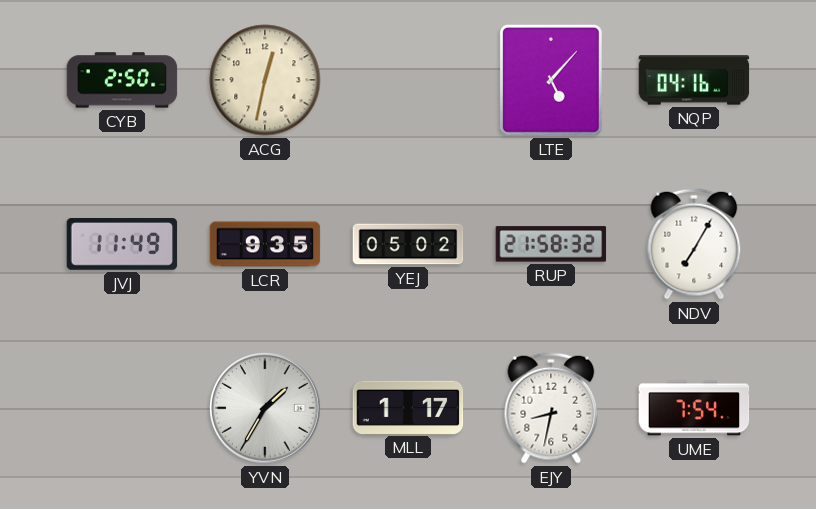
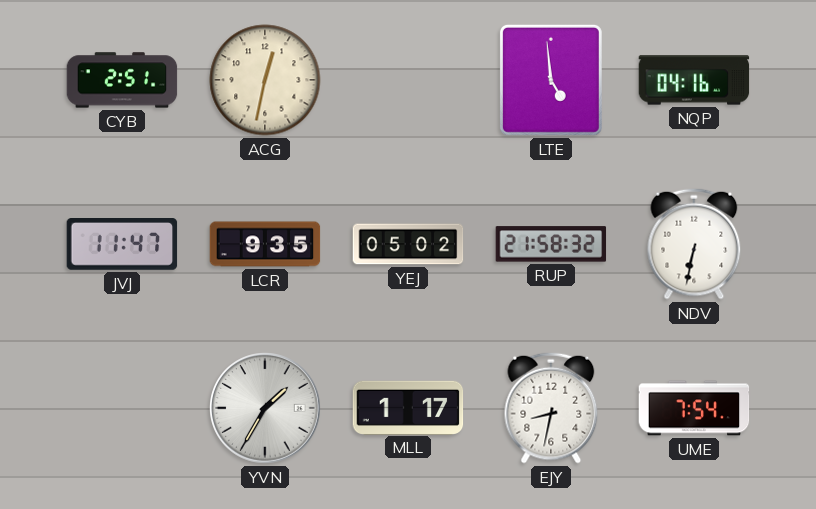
CYB: 2:50 -> 2:51 (122, 80)
LTE: 5:07 -> 4:59 (551, 80)
JVJ: 11:49 -> 11:47 (122, 245)
NDV: 7:05 -> 6:32 (694, 244)
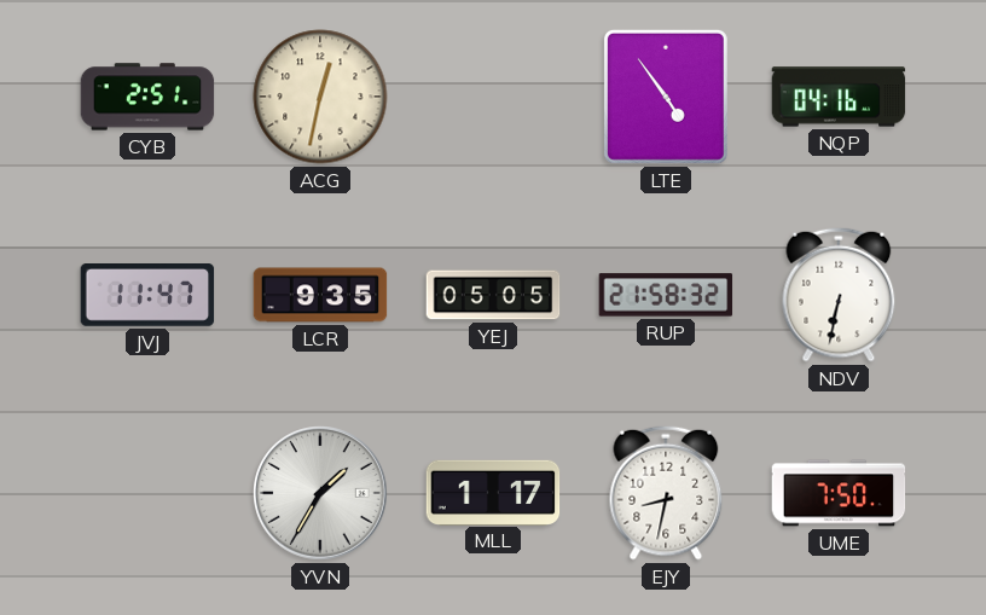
LTE: 4:59 -> 4:54 (666, 97)
YEJ: 05:02 -> 05:05 (493, 295)
UME: 7:54 -> 7:50 (839, 493)
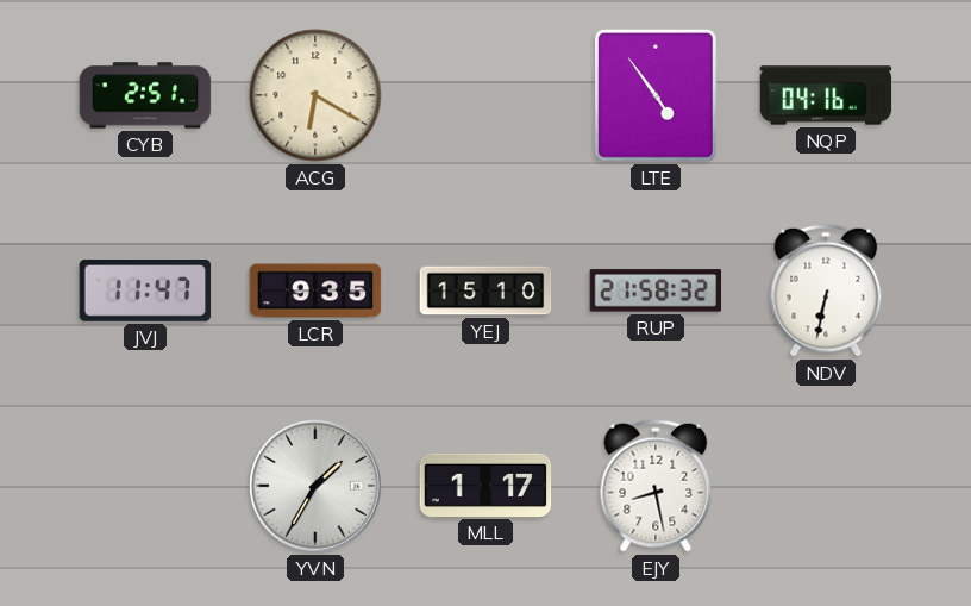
ACG: 12:32 -> 6:20 (315, 95)
YEJ: 05:05 -> 15:10 (485, 290)
EJY: 8:32 -> 8:28 (656, 486)
UME: 7:50 -> none (839, 493)
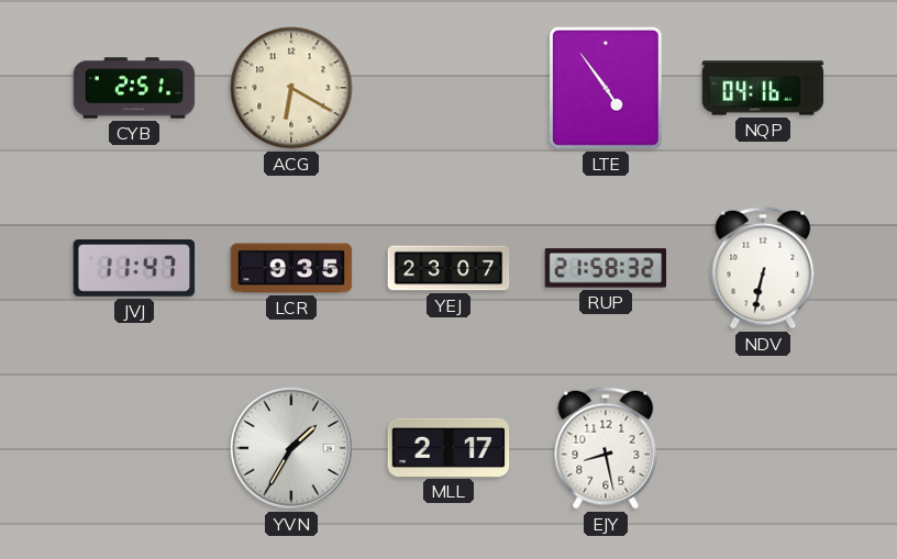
YEJ: 15:10 -> 23:07 (449, 268)
MLL: 1:17 -> 2:17 (449, 447)
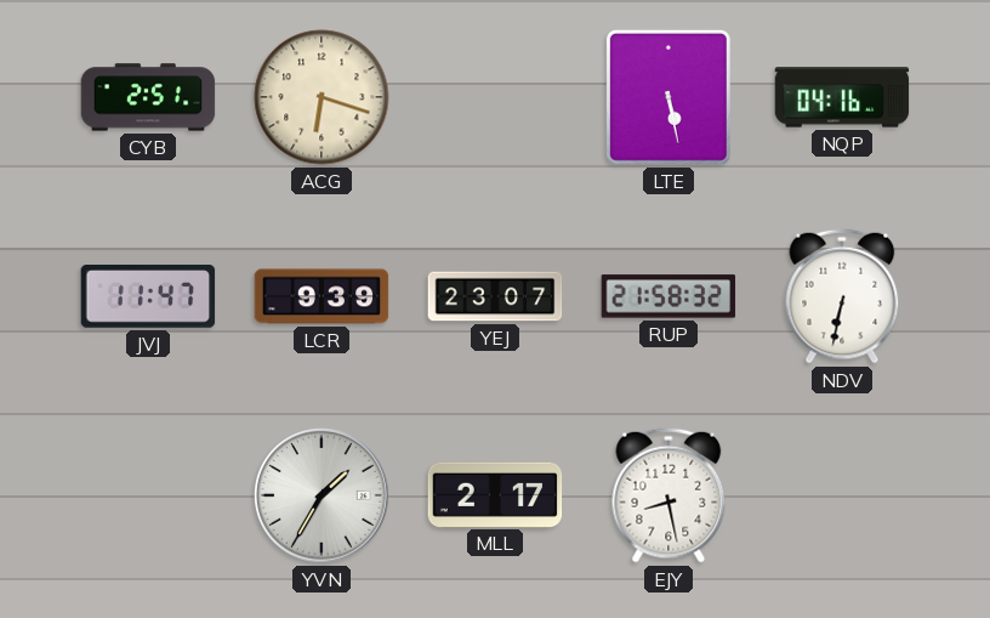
ACG: 6:20 -> 6:18 (322, 97)
LTE: 4:54 -> 5:28 (668, 97)
LCR: 9:35 -> 9:39 (322, 296)
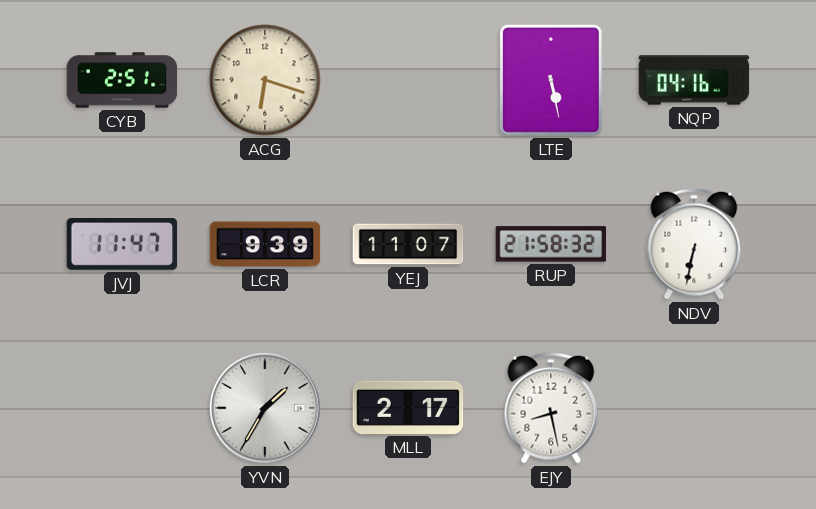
YEJ: 23:07 -> 11:07 (408, 244)
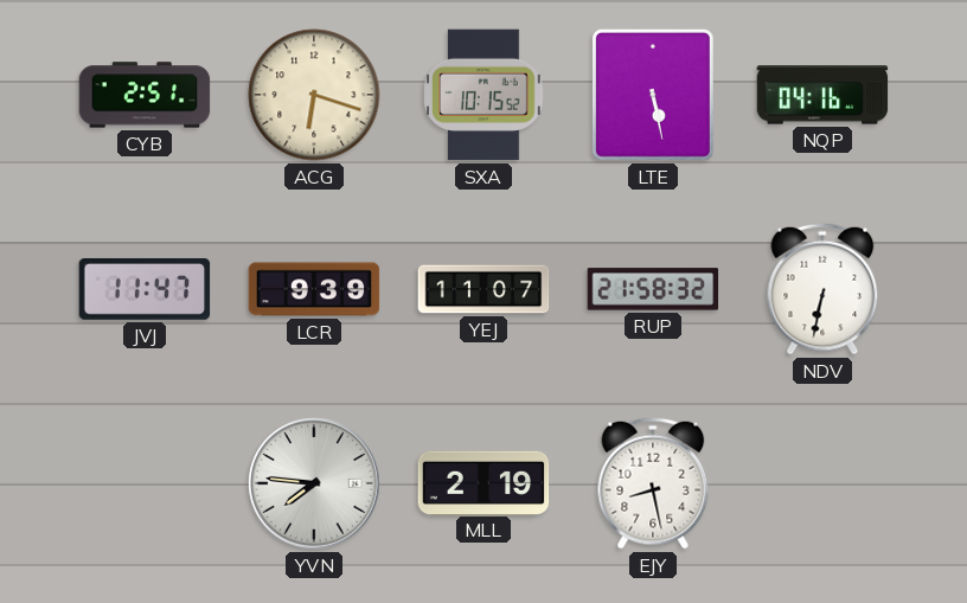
SXA: none -> 10:15 (483, 95)
YVN: 1:35 -> 7:46 (315, 485)
MLL: 2:17 -> 2:19 (483, 482)
